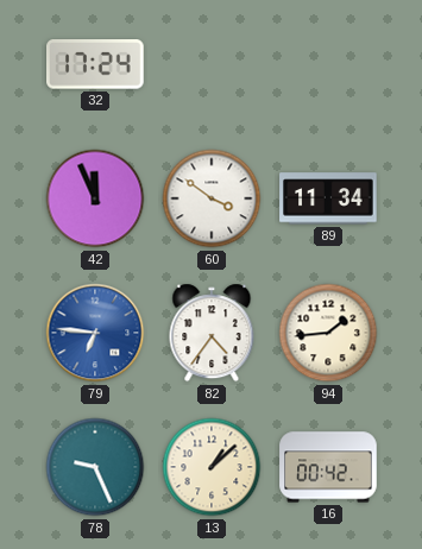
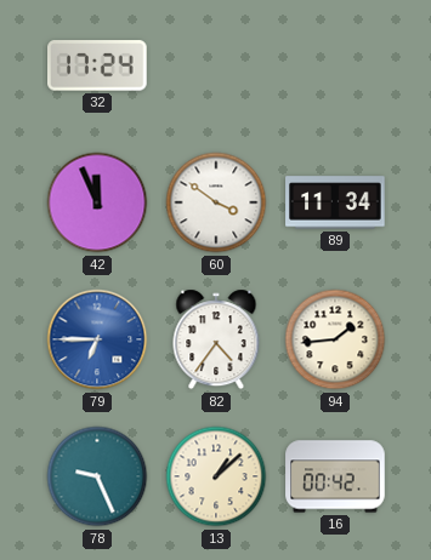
79: 6:46 -> 6:45 (97, 339)
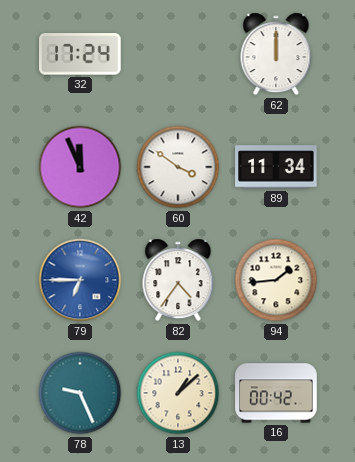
62: none -> 12:00 (276, 54)
